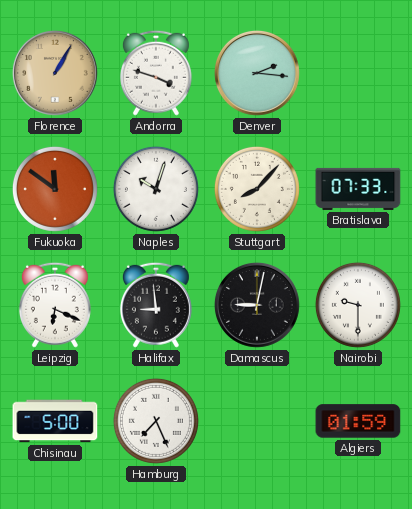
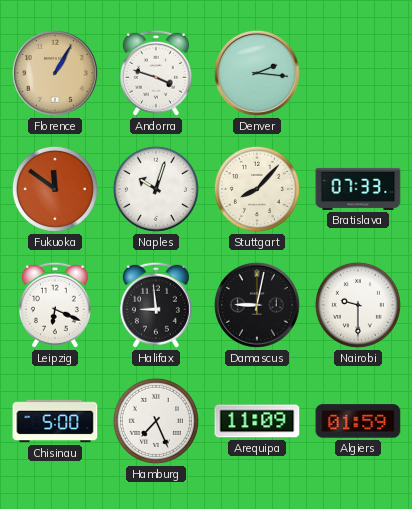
Arequipa: none -> 11:09 (257, 421)
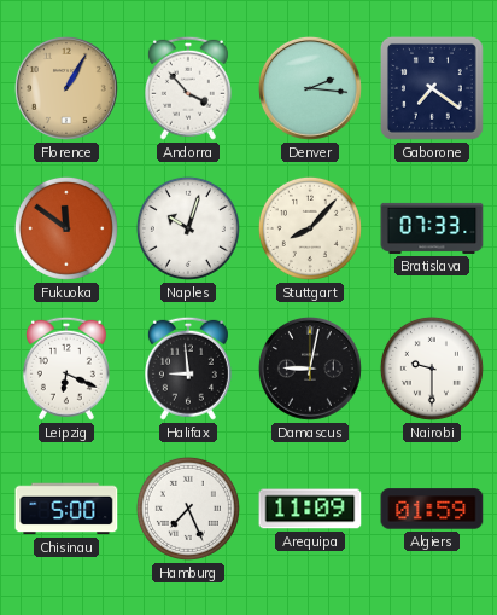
Andorra: 3:48 -> 3:53 (188, 88)
Gaborone: none -> 7:21 (432, 88)
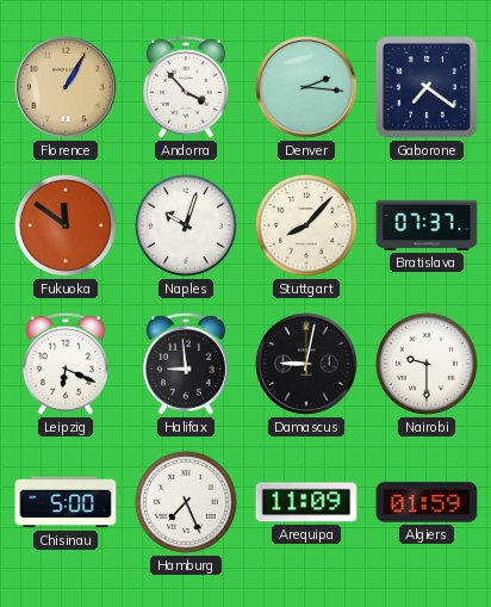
Bratislava: 07:33 -> 07:37 (427, 225)
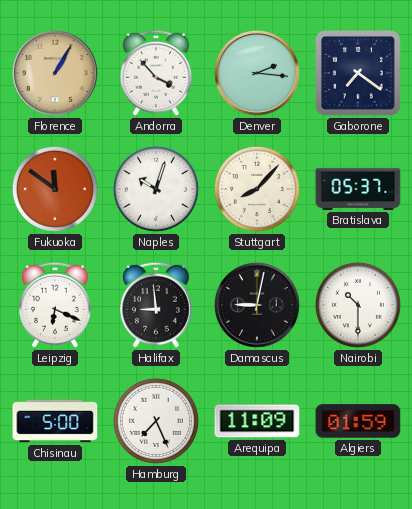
Bratislava: 07:37 -> 05:37 (358, 189)
Nairobi: 9:30 -> 10:30 (358, 305)
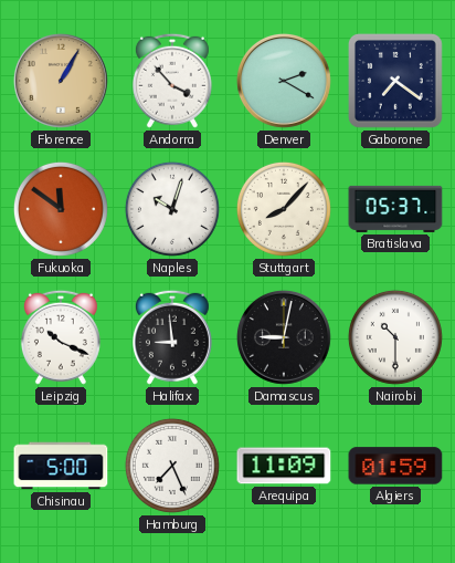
Denver: 2:16 -> 2:20 (284, 81)
Leipzig: 6:19 -> 10:19 (61, 337)
